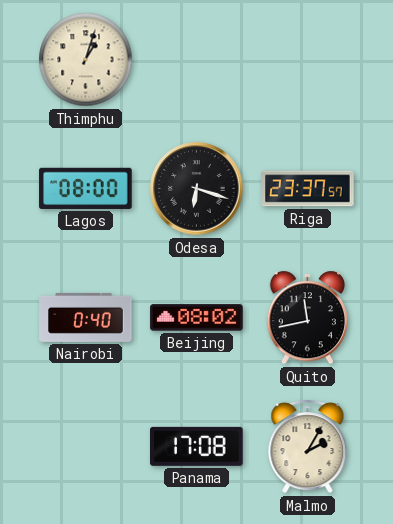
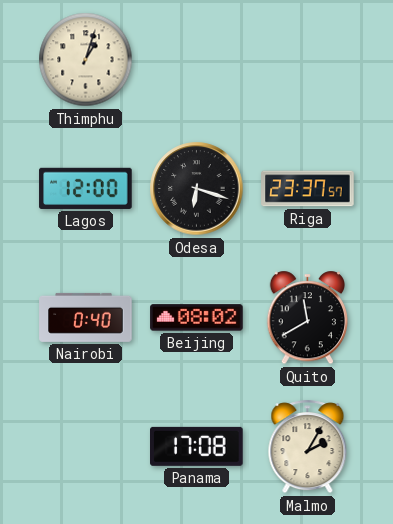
Lagos: 08:00 -> 12:00 (86, 188)
Quito: 11:43 -> 11:40 (307, 318)
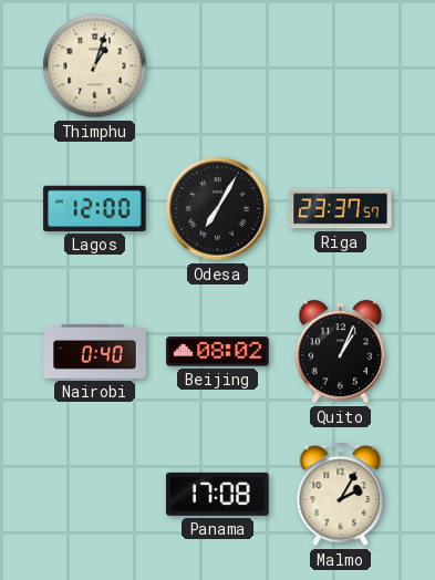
Odesa: 6:18 -> 7:05 (218, 209)
Quito: 11:40 -> 1:04 (340, 352)
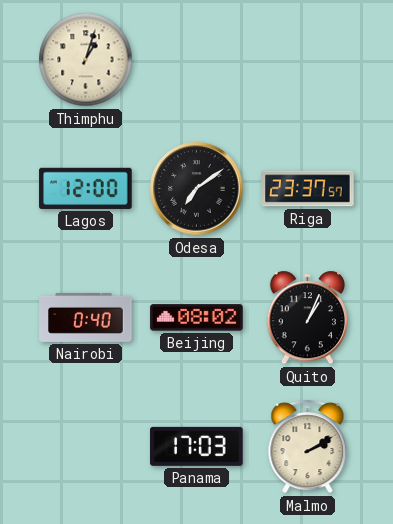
Odesa: 7:05 -> 7:09 (197, 189)
Panama: 17:08 -> 17:03 (197, 446)
Malmo: 2:05 -> 2:10 (308, 447)
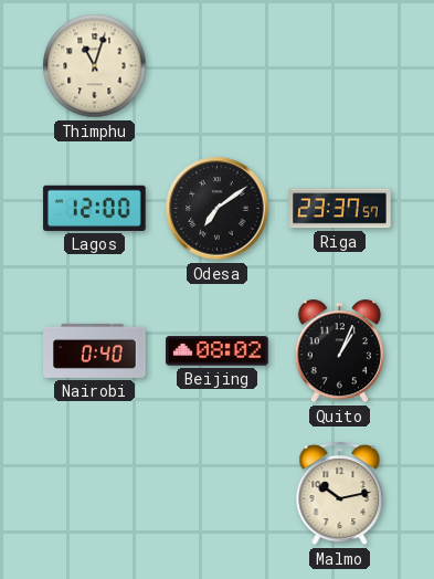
Thimphu: 1:03 -> 11:03 (95, 66)
Panama: 17:03 -> none (197, 446)
Malmo: 2:10 -> 10:13 (340, 494)
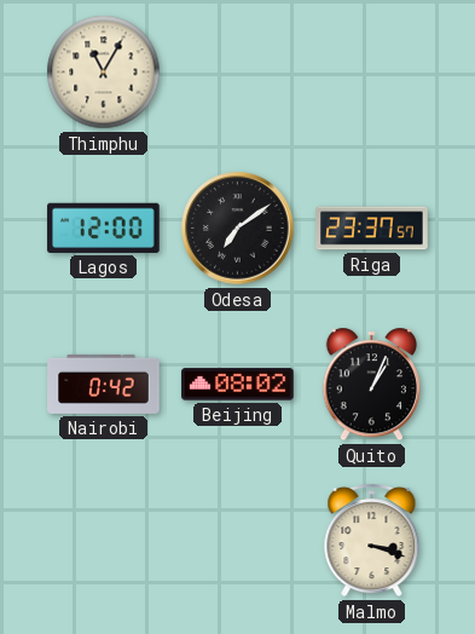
Thimphu: 11:03 -> 11:05 (104, 73)
Nairobi: 0:40 -> 0:42 (104, 384)
Malmo: 10:13 -> 3:18 (372, 541)
